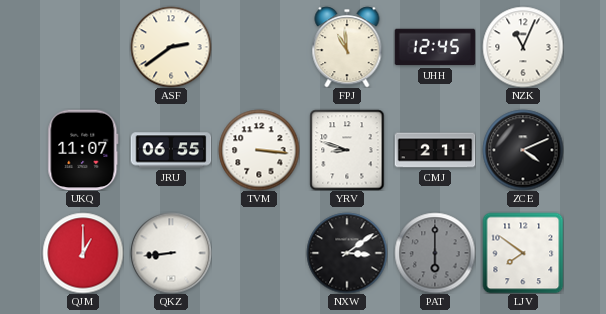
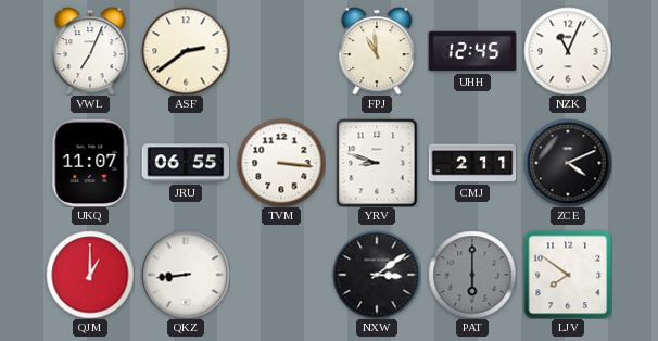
VWL: none -> 7:04 (90, 51)
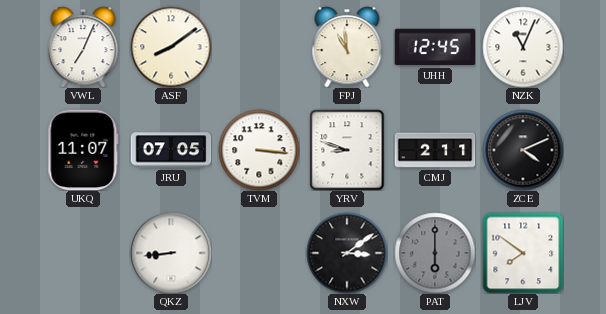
ASF: 2:39 -> 8:09 (171, 47)
JRU: 06:55 -> 07:05 (171, 150)
QJM: 1:00 -> none (90, 275)
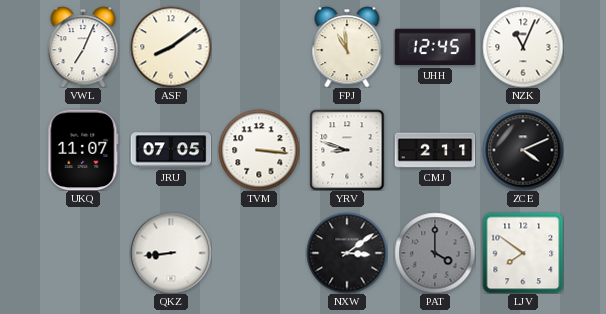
PAT: 6:00 -> 4:00 (435, 253)
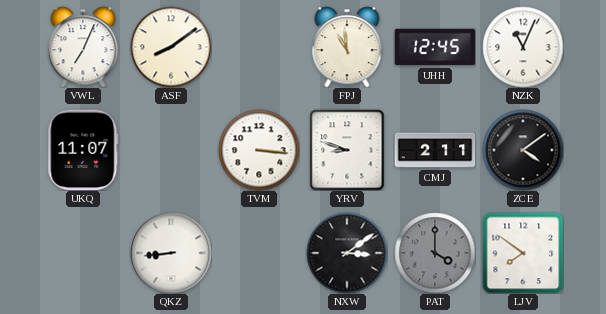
JRU: 07:05 -> none (171, 150)
ZCE: 4:11 -> 4:09 (523, 150)
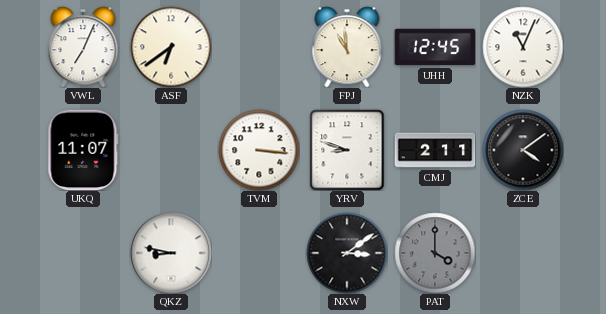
ASF: 8:09 -> 6:39 (171, 47)
QKZ: 8:44 -> 8:47 (171, 253)
LJV: 7:51 -> none (523, 253)
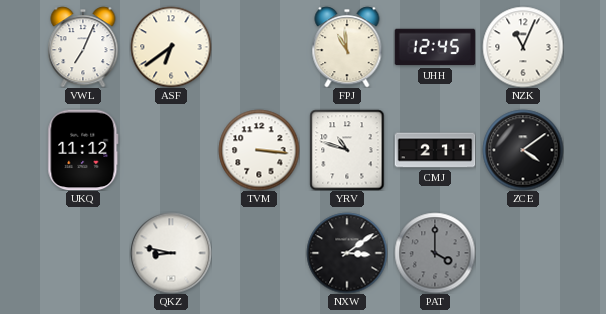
UKQ: 11:07 -> 11:12 (83, 150)
YRV: 8:48 -> 10:48 (347, 150)
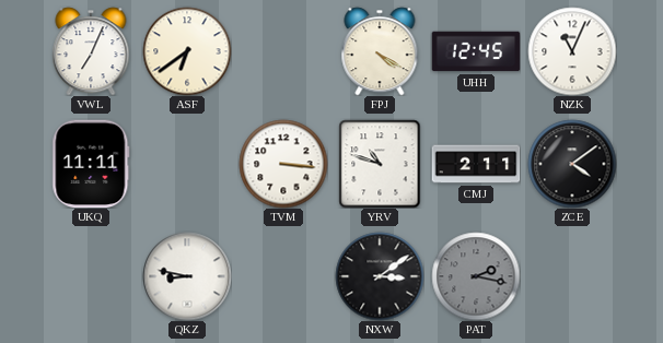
FPJ: 10:59 -> 4:20 (380, 51)
UKQ: 11:12 -> 11:11 (91, 164)
PAT: 4:00 -> 2:17 (476, 276)
